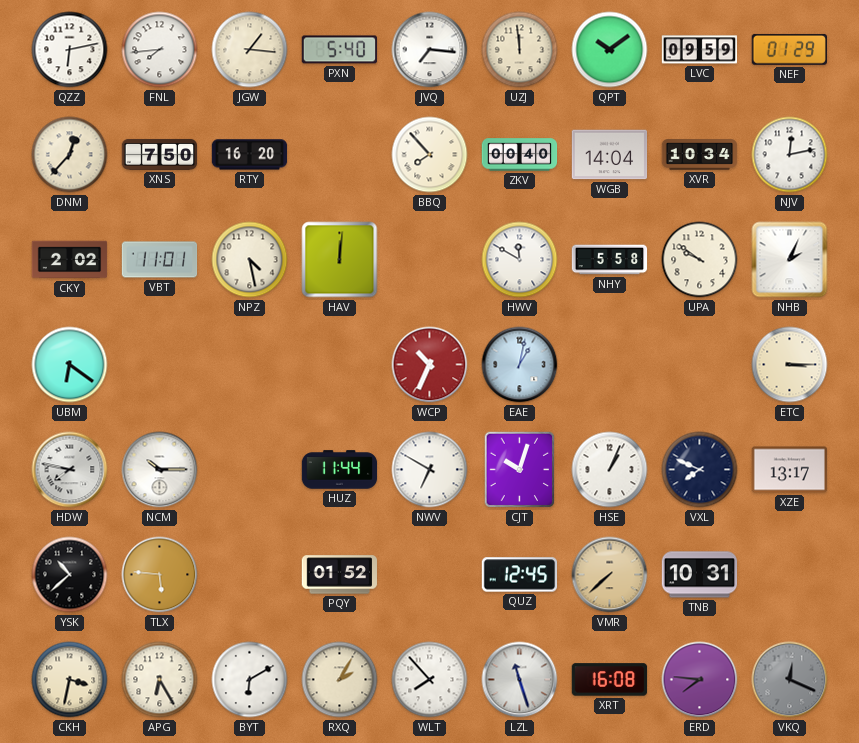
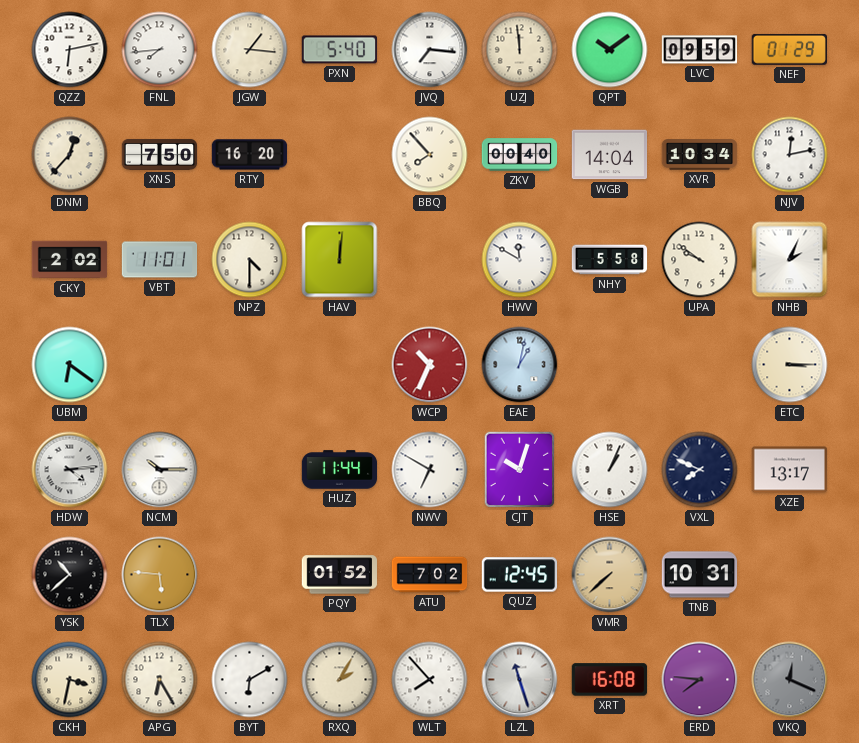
NPZ: 4:28 -> 4:30 (250, 260)
HDW: 7:47 -> 4:14 (70, 470)
ATU: none -> 7:02 (430, 575)
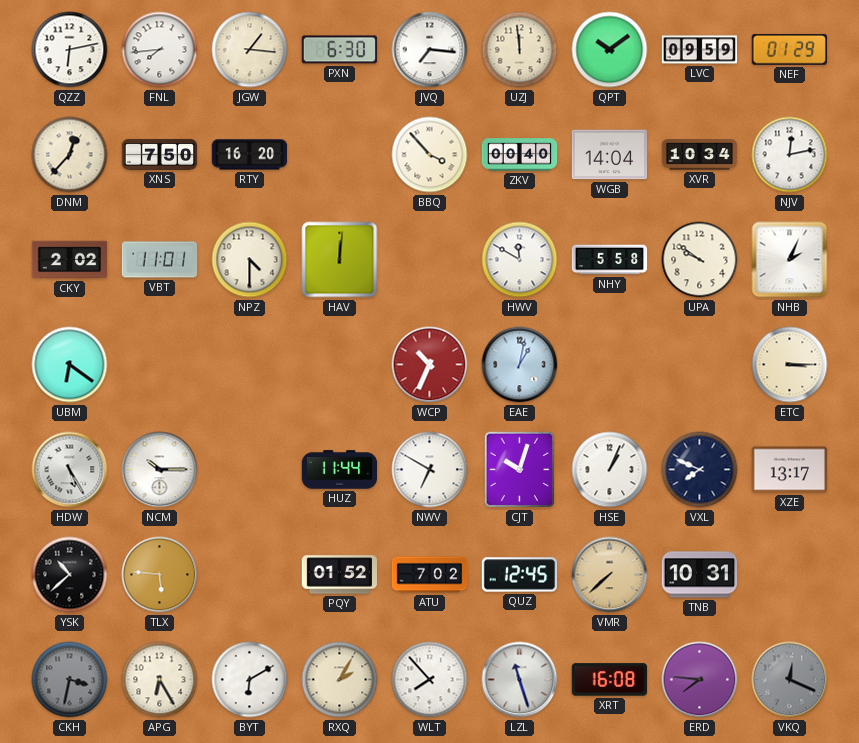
PXN: 5:40 -> 6:30 (340, 50)
BBQ: 7:53 -> 3:53 (430, 155)
HDW: 4:14 -> 5:25 (70, 470)
CKH dial: cream -> grey (70, 680)
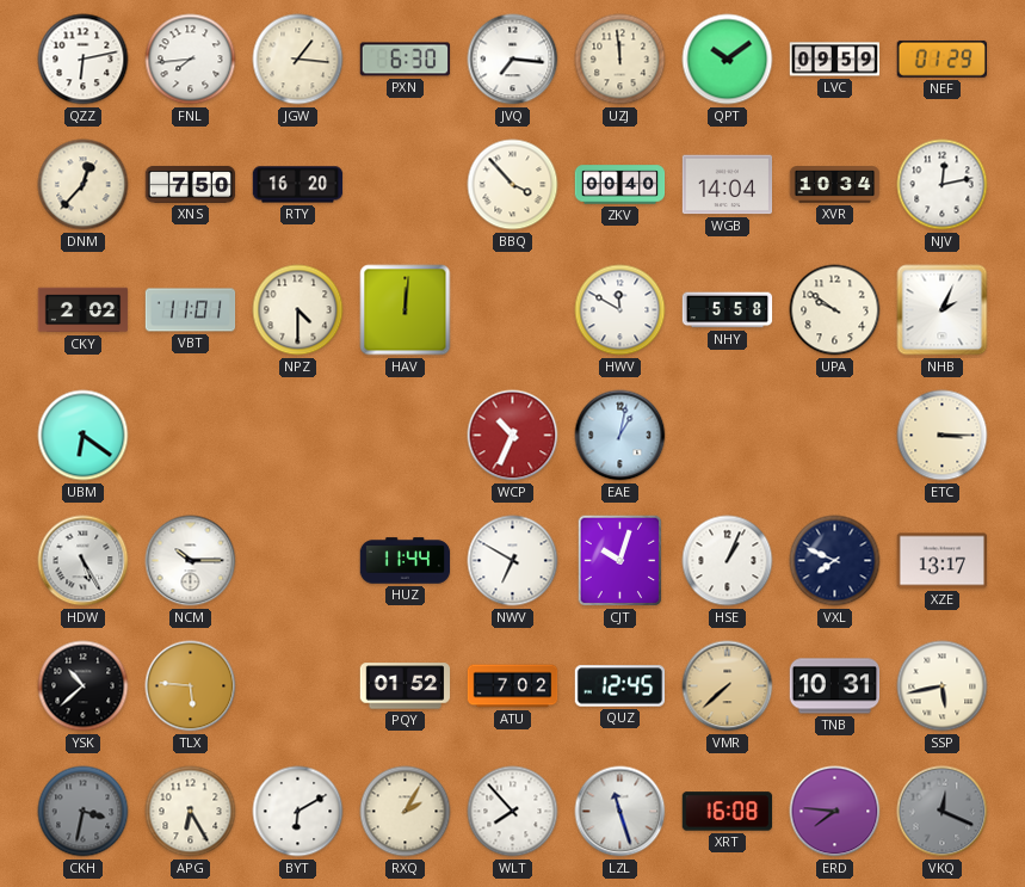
SSP: none -> 5:43 (943, 686)
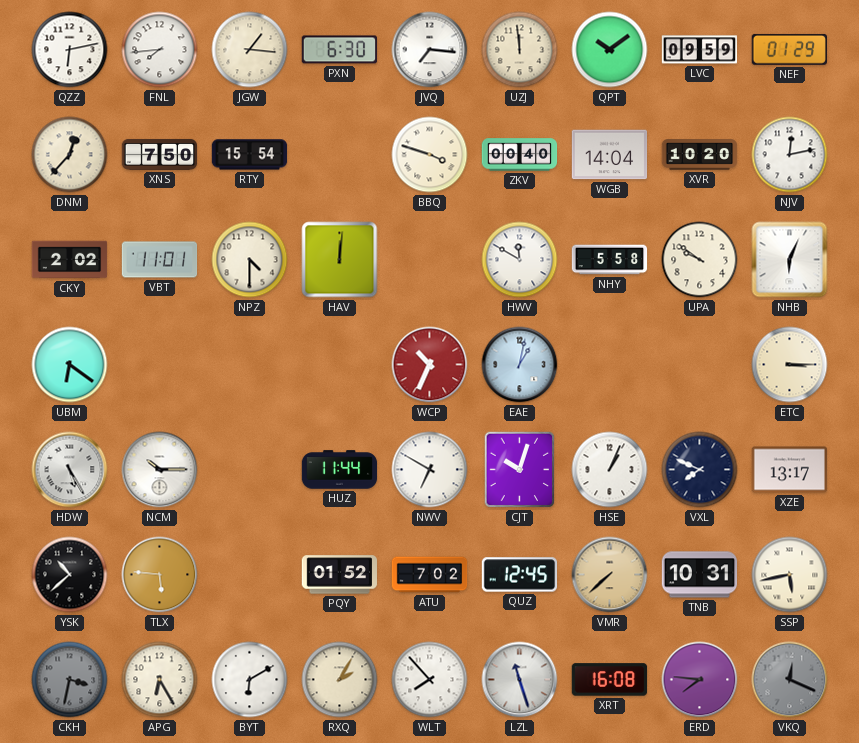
RTY: 16:20 -> 15:54 (250, 155)
BBQ: 3:53 -> 3:48 (430, 155)
XVR: 10:34 -> 10:20 (700, 155)
NHB: 2:04 -> 6:04 (790, 260)
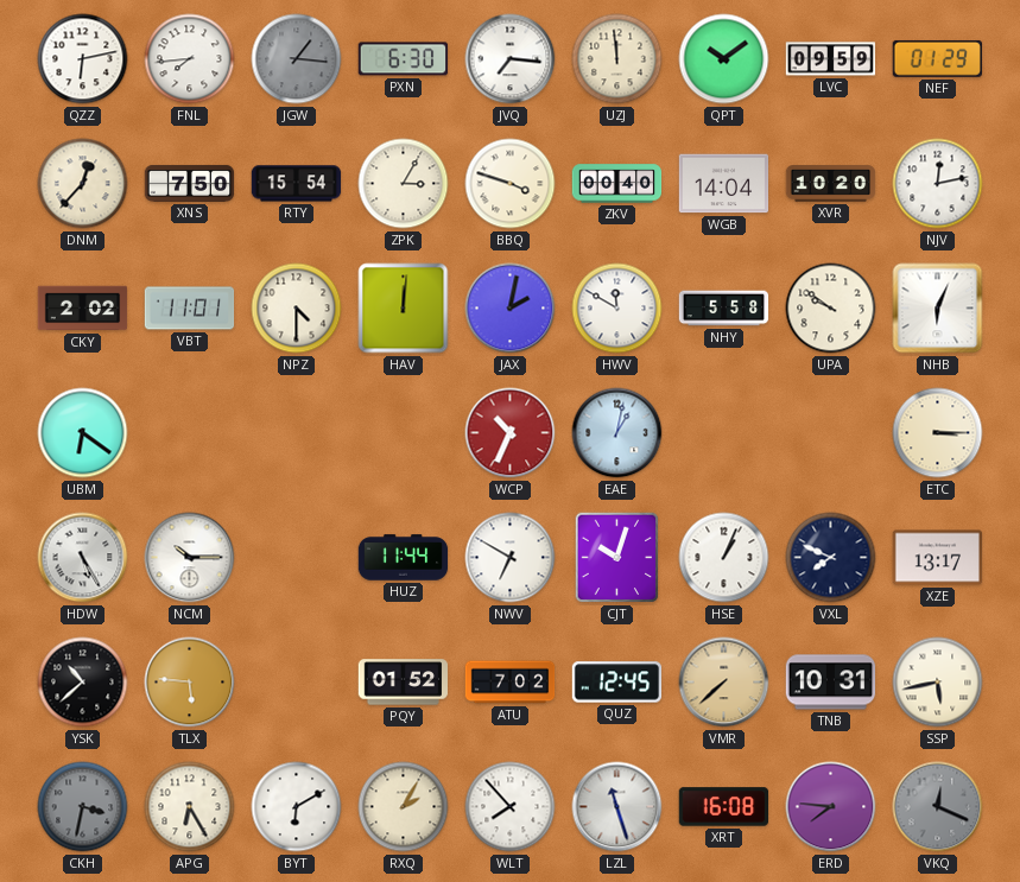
JGW dial: cream -> grey (297, 59)
ZPK: none -> 3:05 (404, 184)
JAX: none -> 2:02 (511, 309)
